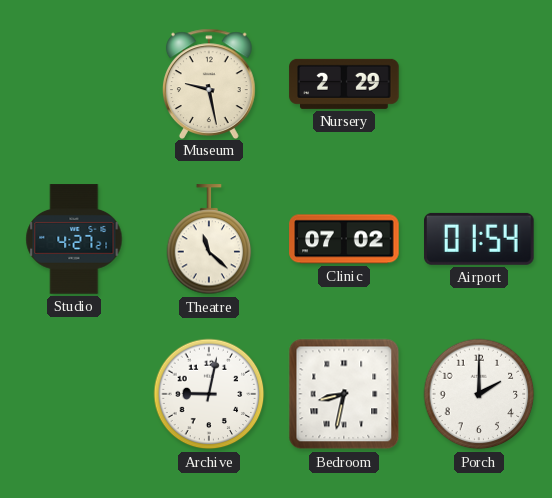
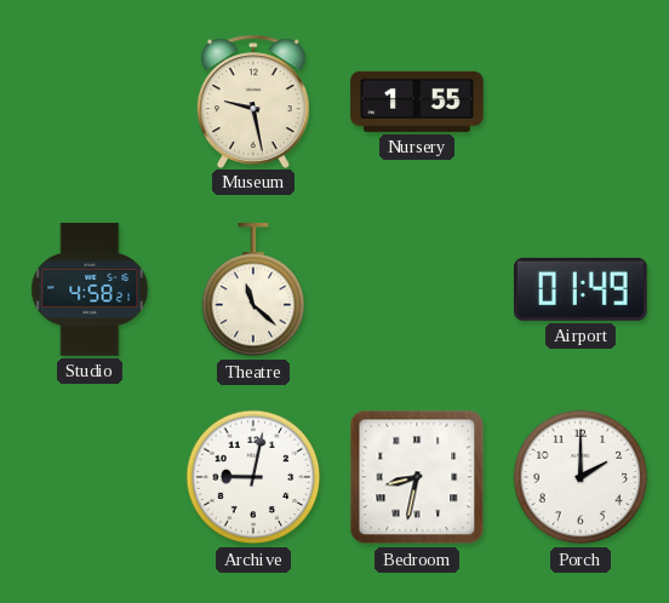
Nursery: 2:29 -> 1:55 (417, 102)
Studio: 4:27 -> 4:58 (90, 289)
Clinic: 07:02 -> none (344, 239)
Airport: 01:54 -> 01:49 (582, 289)
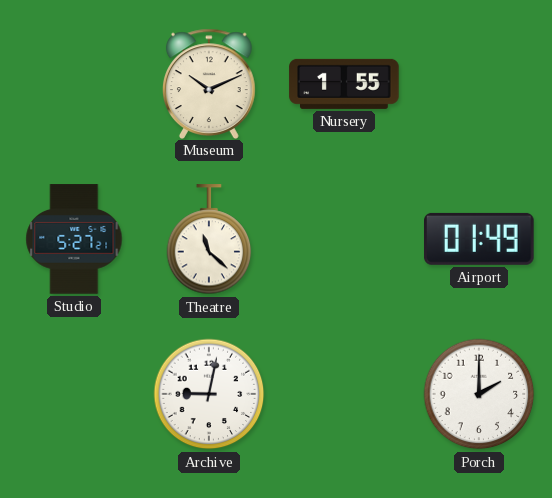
Museum: 9:28 -> 10:11 (209, 83)
Studio: 4:58 -> 5:27 (74, 239)
Bedroom: 8:32 -> none (417, 477)
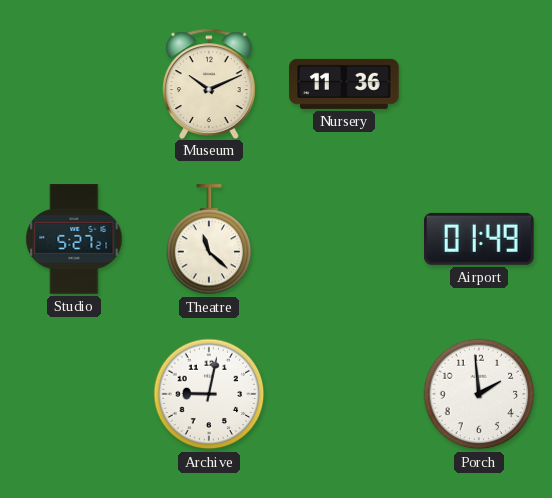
Nursery: 1:55 -> 11:36 (344, 84)
Porch: 2:00 -> 1:59 (479, 394)
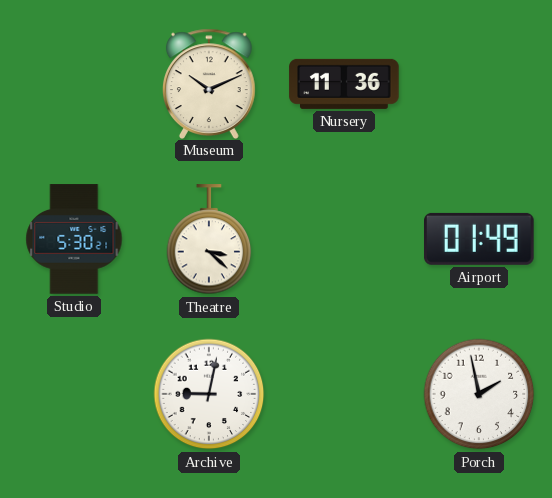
Studio: 5:27 -> 5:30 (74, 239)
Theatre: 11:22 -> 3:22 (209, 240)
Porch: 1:59 -> 1:58 (479, 394)
